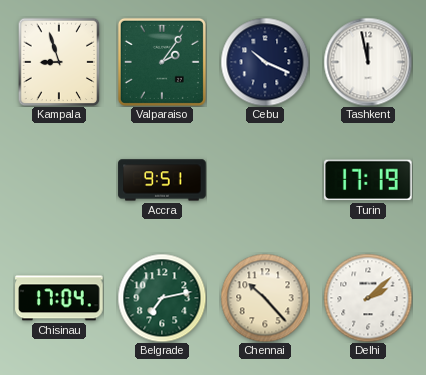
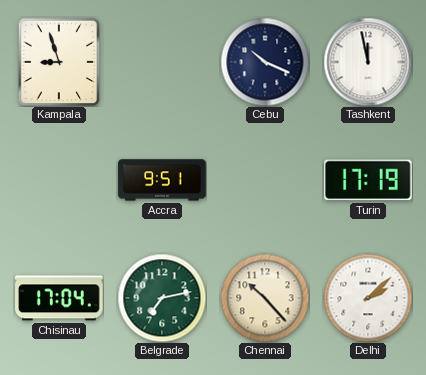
Valparaiso: 2:06 -> none (162, 62)
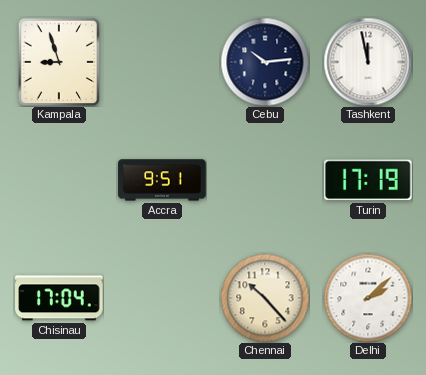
Cebu: 10:19 -> 10:14 (265, 62)
Belgrade: 7:13 -> none (162, 298)
